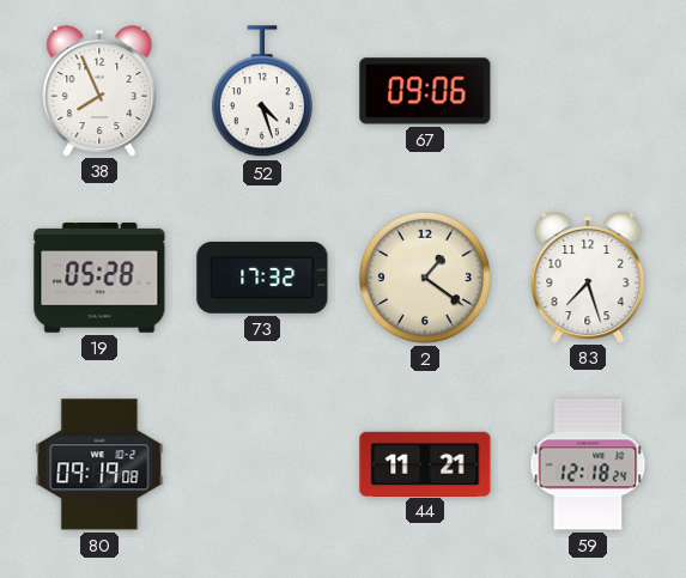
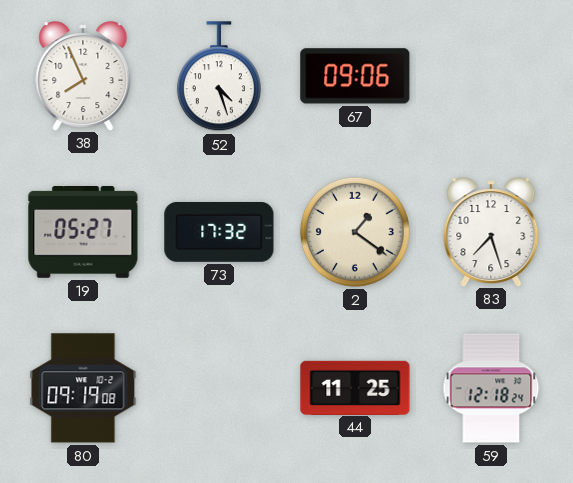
19: 05:28 -> 05:27 (83, 233)
44: 11:21 -> 11:25 (355, 387)
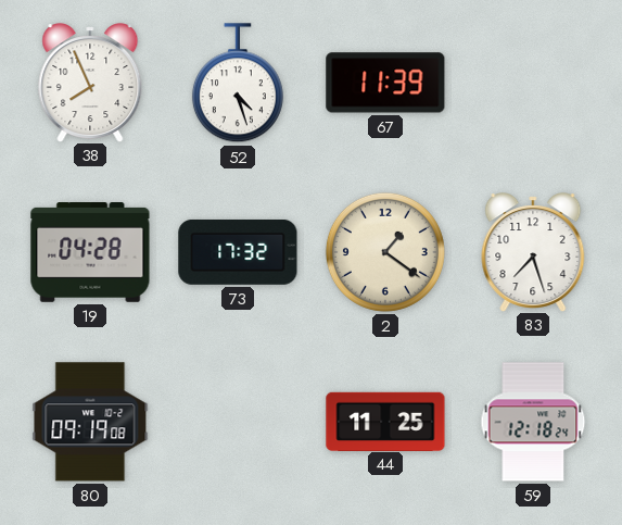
67: 09:06 -> 11:39 (385, 83)
19: 05:27 -> 04:28 (90, 253)
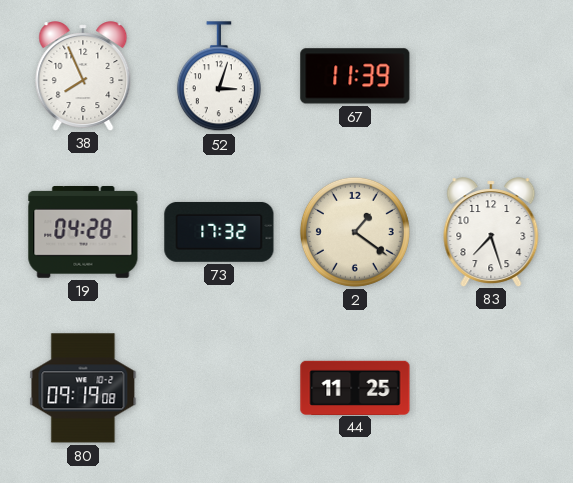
52: 4:27 -> 3:03 (219, 77)
59: 12:18 -> none (533, 422)
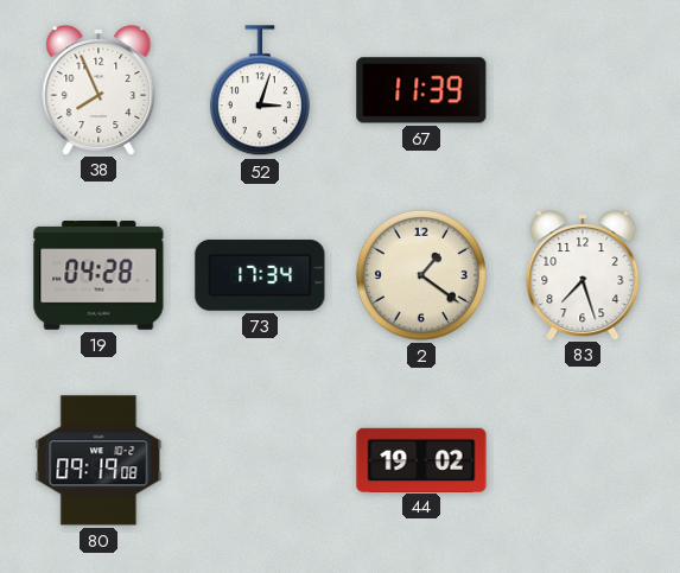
73: 17:32 -> 17:34 (260, 275)
44: 11:25 -> 19:02 (421, 459)
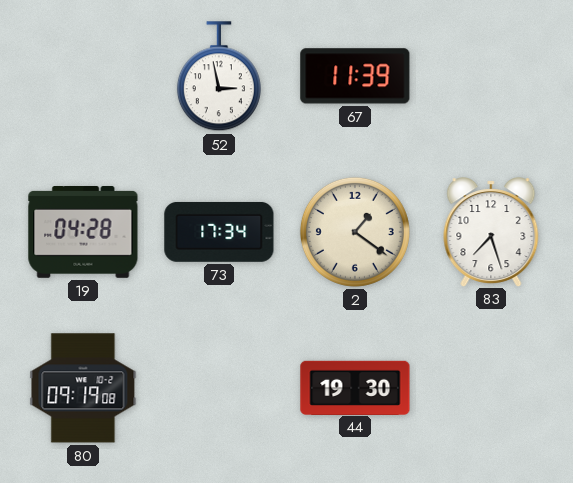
38: 7:56 -> none (98, 90)
52: 3:03 -> 2:58 (219, 77)
44: 19:02 -> 19:30 (355, 387)
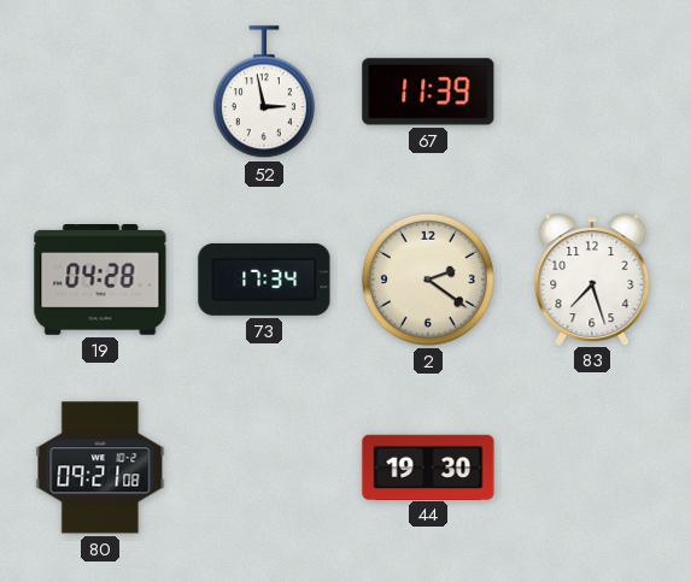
2: 1:21 -> 2:21 (428, 280)
80: 09:19 -> 09:21 (100, 468)
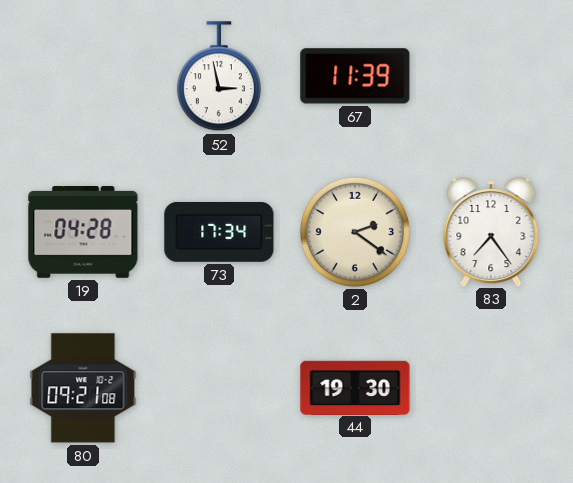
83: 7:27 -> 7:24 (491, 232)
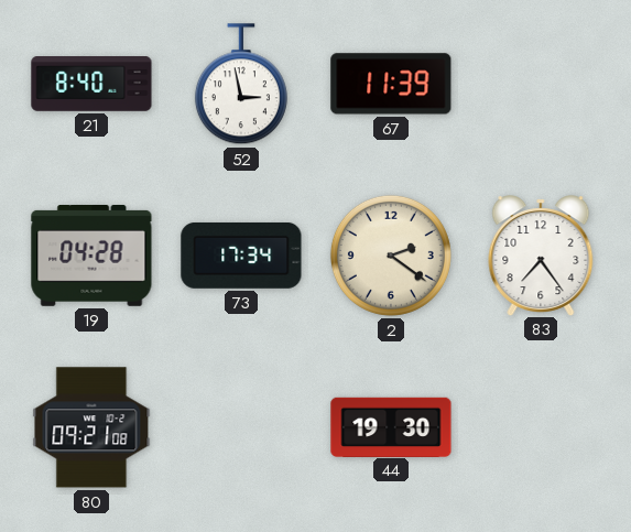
21: none -> 8:40 (91, 85)
